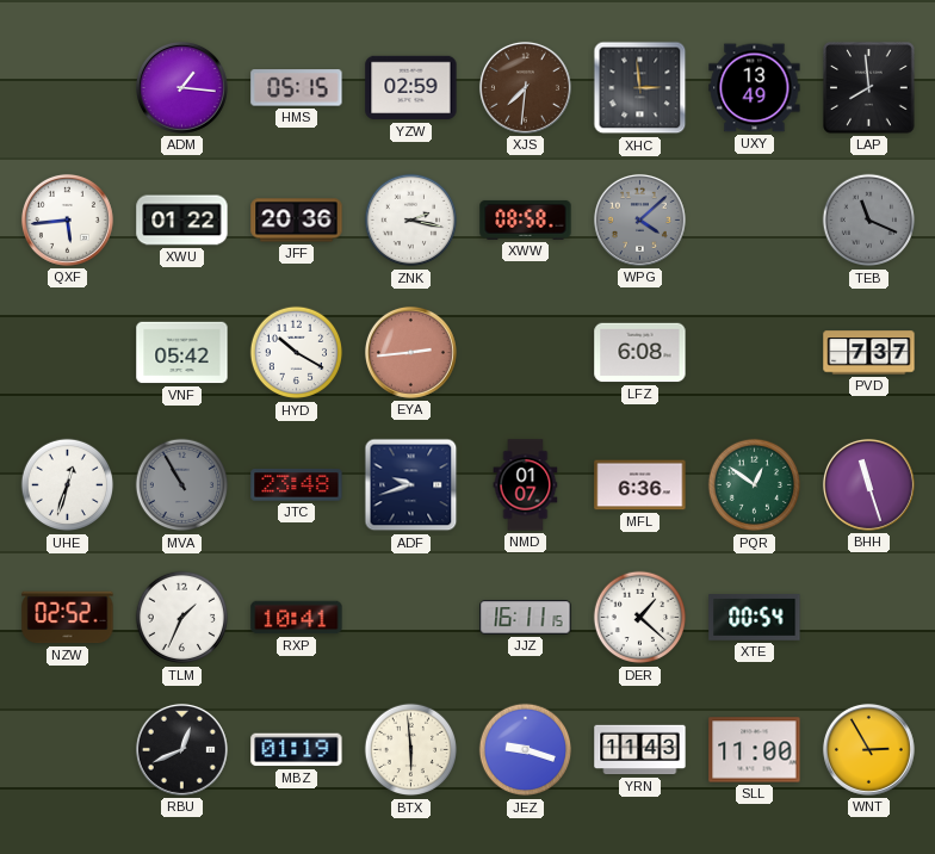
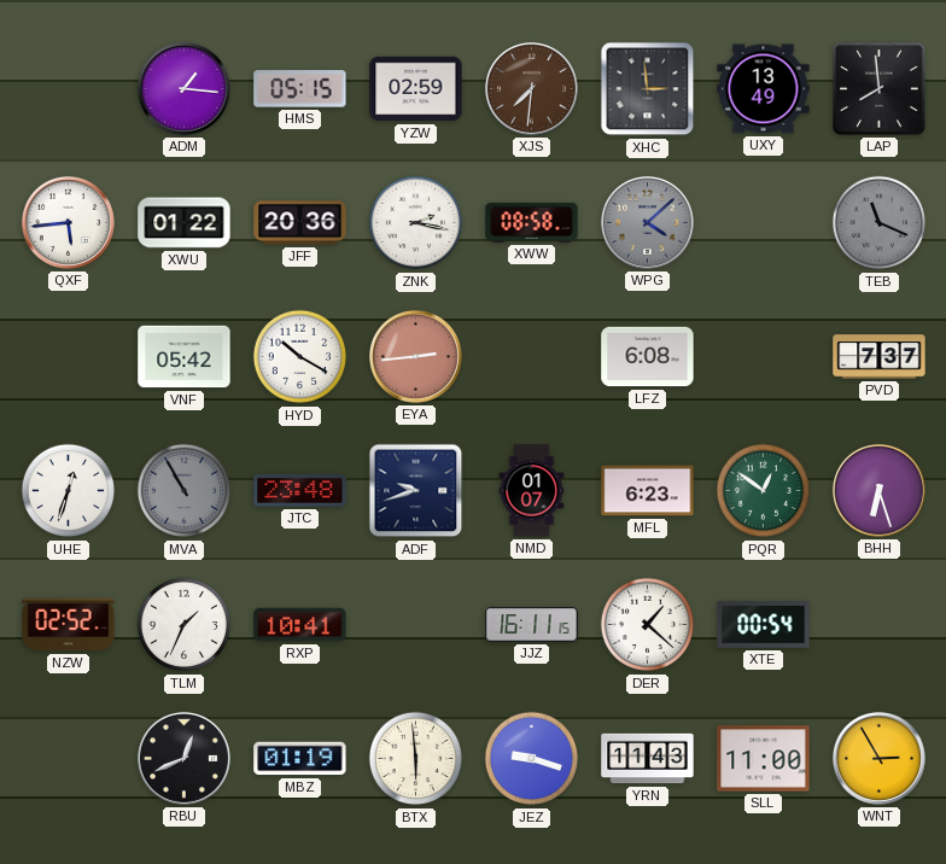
MFL: 6:36 -> 6:23 (648, 491)
BHH: 11:27 -> 6:27 (878, 490)
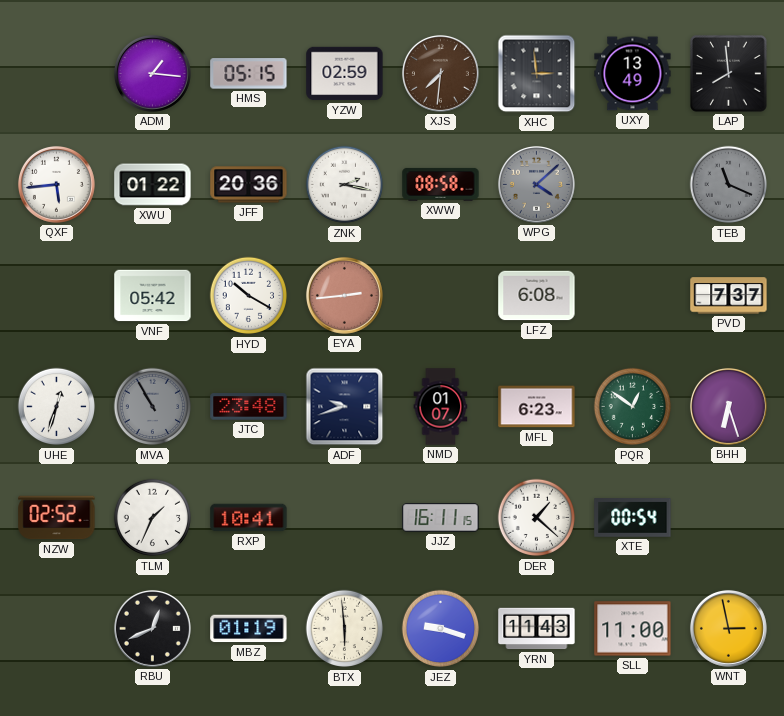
WNT: 2:55 -> 2:58 (728, 628)
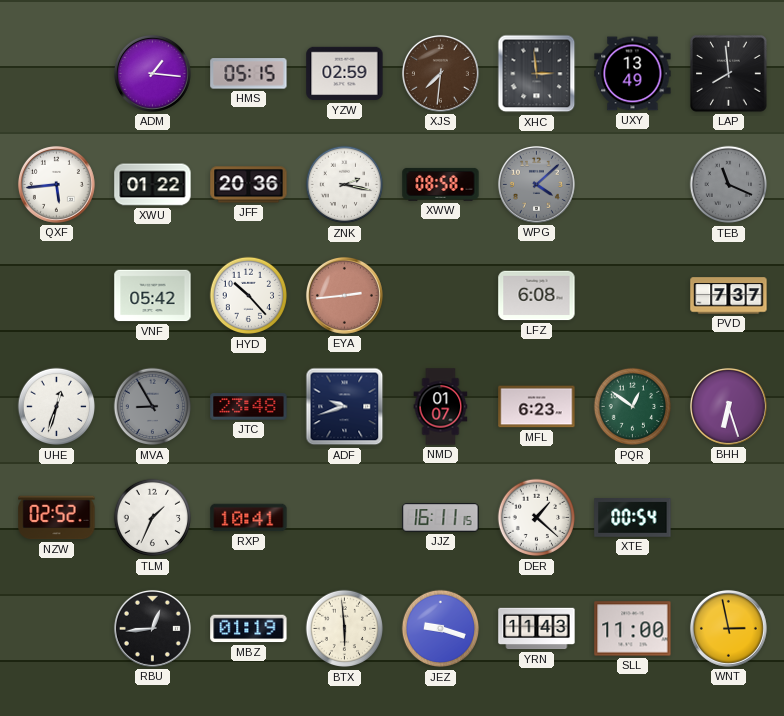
HYD: 10:20 -> 10:23 (249, 296)
MVA: 10:55 -> 8:55 (153, 407)
RBU: 12:41 -> 12:44 (152, 628)
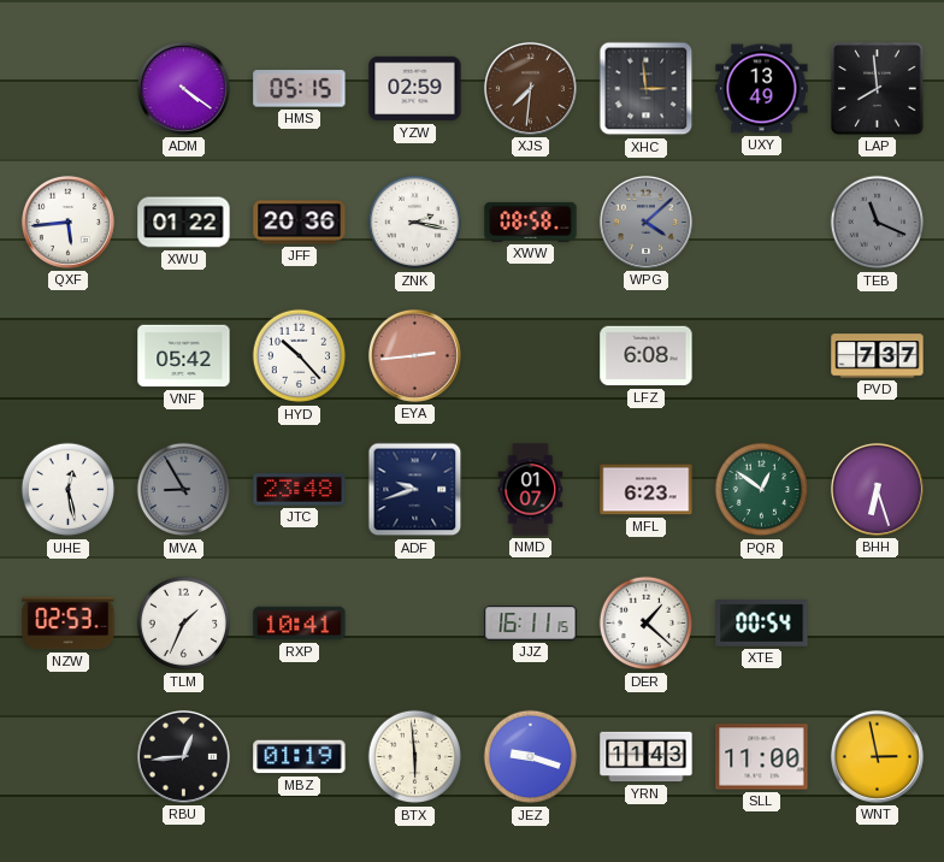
ADM: 1:16 -> 4:21 (183, 88)
UHE: 12:33 -> 12:28 (69, 490)
NZW: 02:52 -> 02:53 (69, 624)
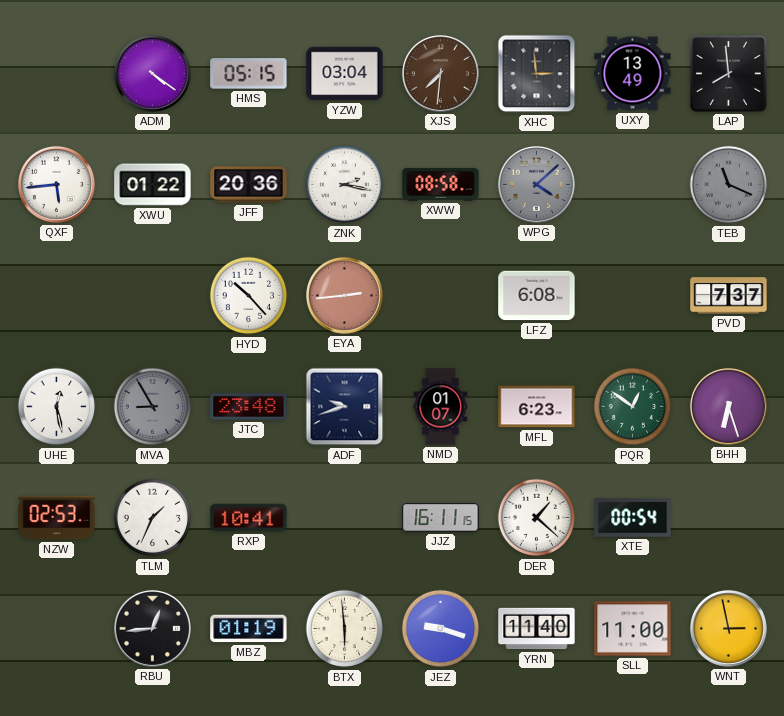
YZW: 02:59 -> 03:04 (345, 74)
VNF: 05:42 -> none (184, 356)
YRN: 11:43 -> 11:40 (537, 629)
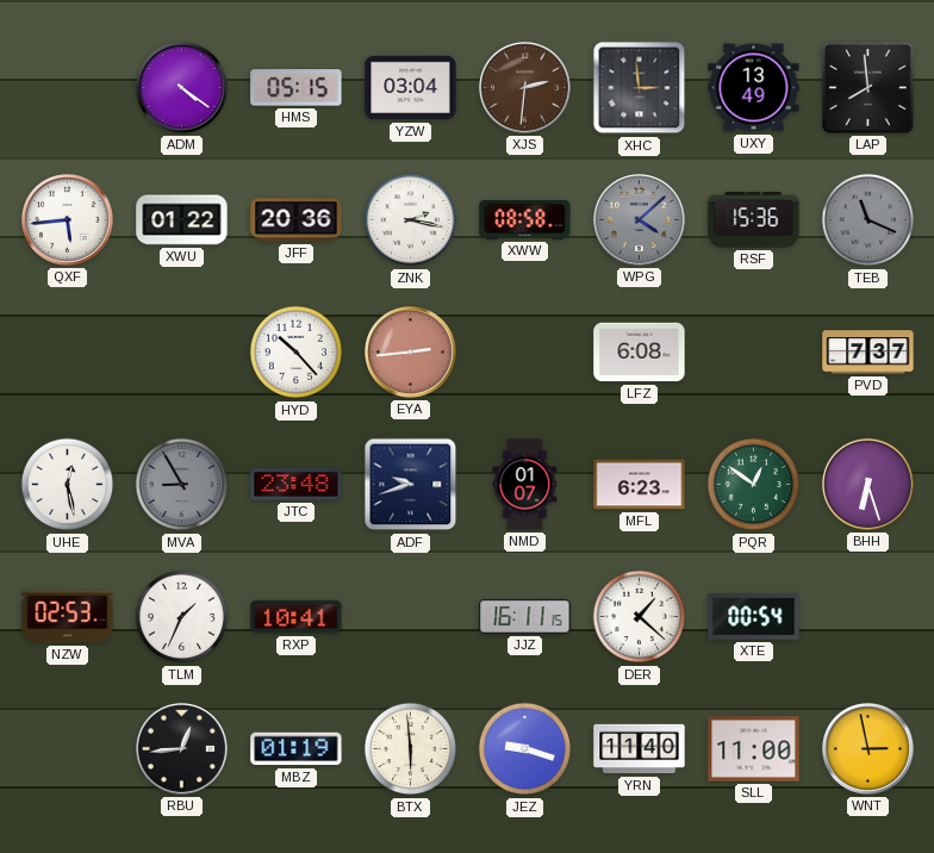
XJS: 7:31 -> 2:31 (524, 87)
RSF: none -> 15:36 (754, 220)
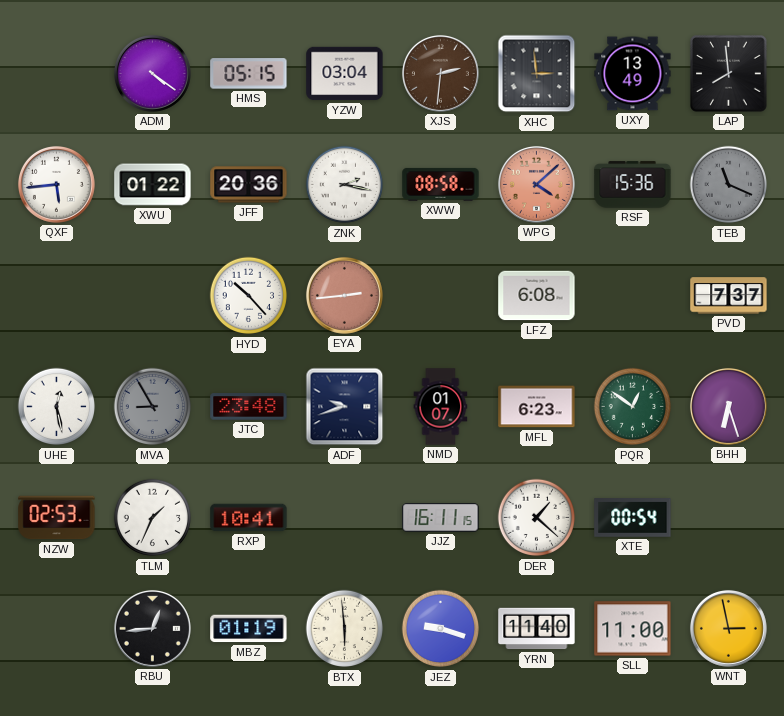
WPG dial: grey -> salmon (536, 184)
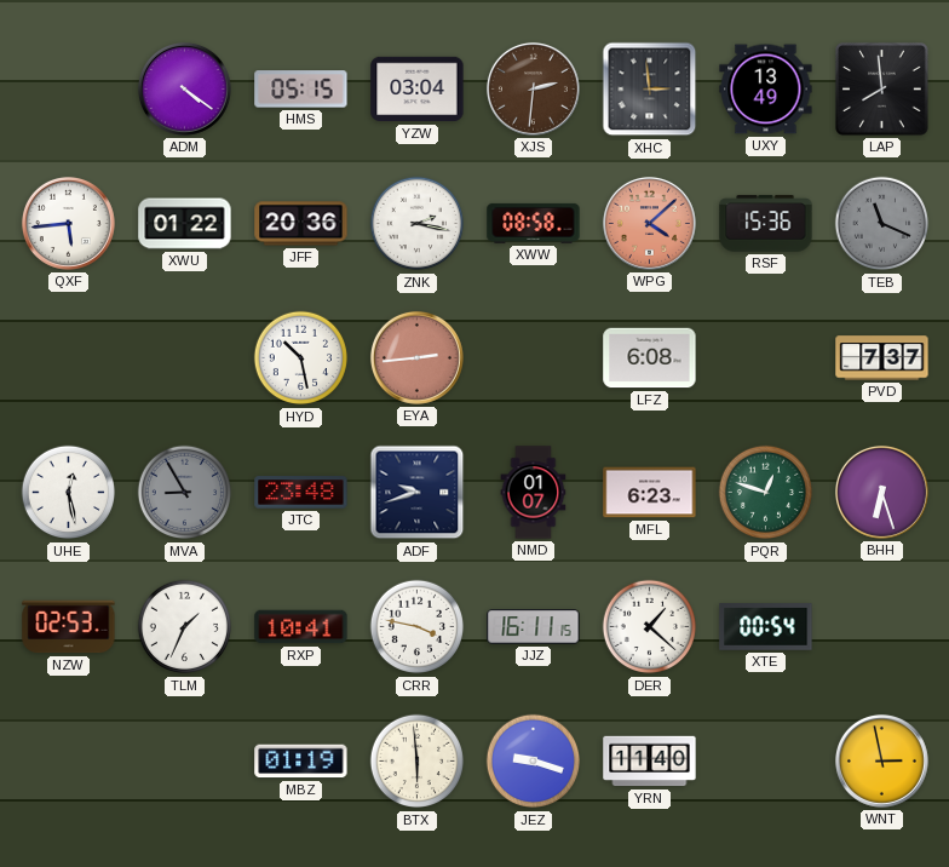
HYD: 10:23 -> 10:28 (301, 358)
PQR: 12:51 -> 12:48 (766, 493)
CRR: none -> 3:47 (418, 627)
RBU: 12:44 -> none (152, 628)
SLL: 11:00 -> none (633, 629)
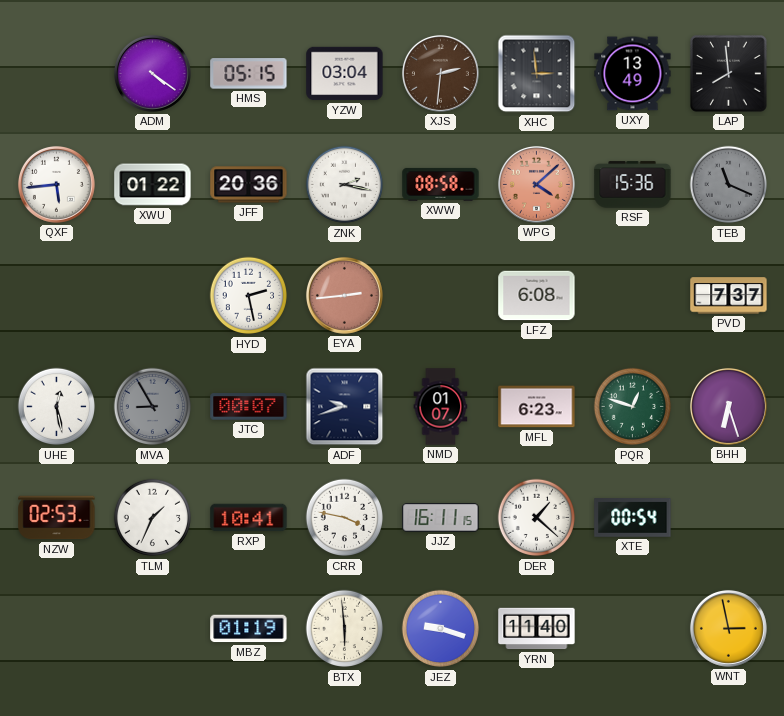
HYD: 10:28 -> 2:28 (249, 296)
JTC: 23:48 -> 00:07 (249, 407)
